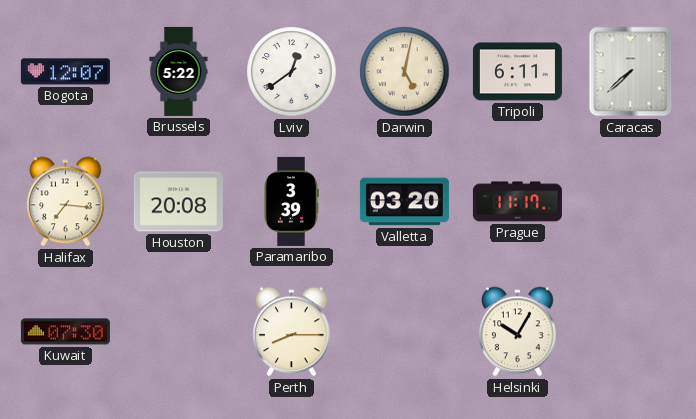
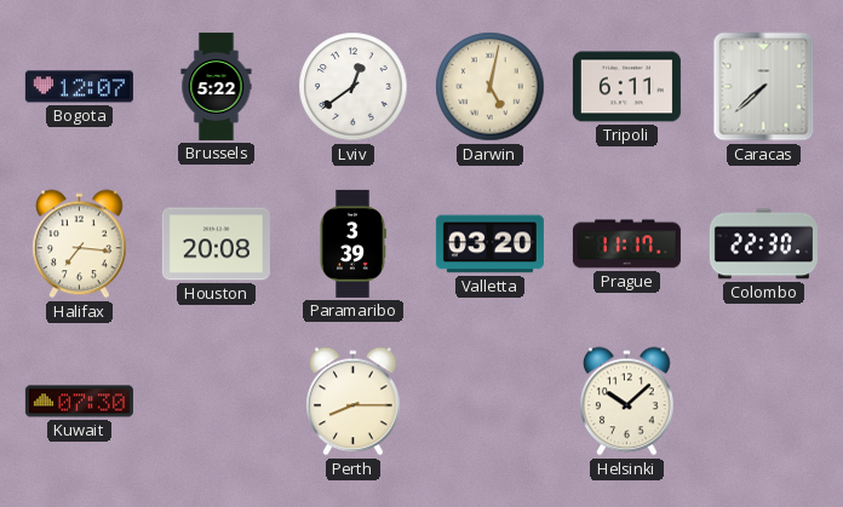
Colombo: none -> 22:30 (763, 244)
Helsinki: 10:05 -> 10:08 (627, 402)
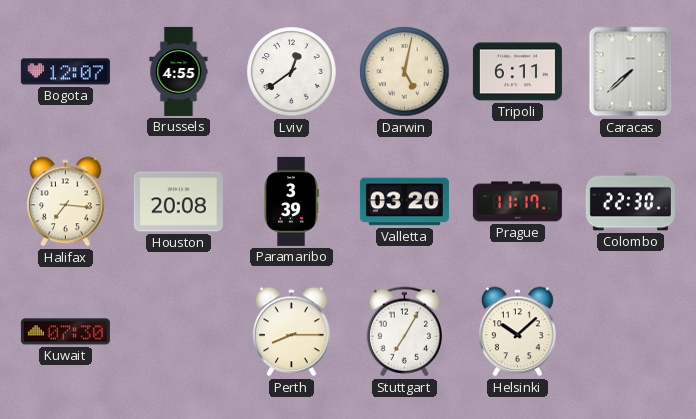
Brussels: 5:22 -> 4:55 (179, 71)
Stuttgart: none -> 7:05 (404, 332)
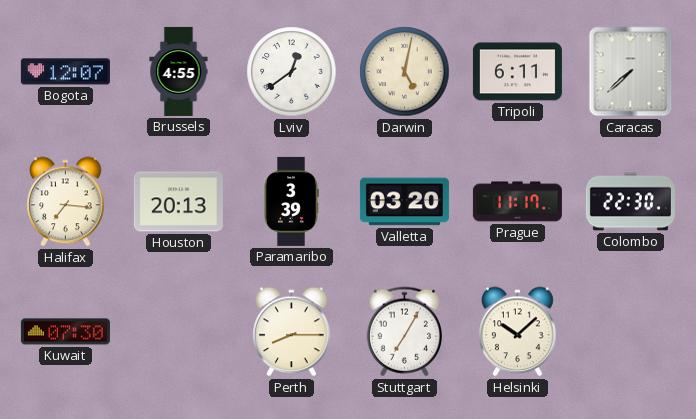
Houston: 20:08 -> 20:13 (178, 202)
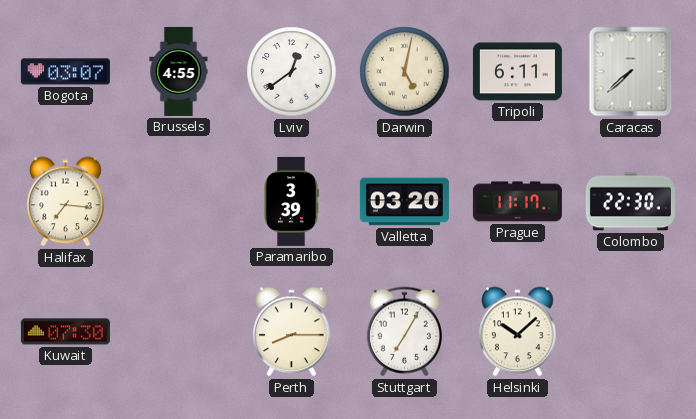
Bogota: 12:07 -> 03:07 (65, 72)
Houston: 20:13 -> none (178, 202)
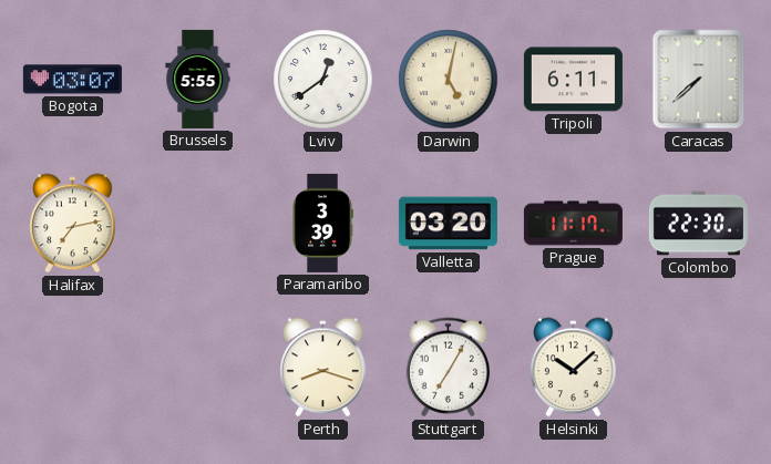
Brussels: 4:55 -> 5:55 (198, 79)
Halifax: 7:16 -> 7:13 (73, 224)
Kuwait: 07:30 -> none (65, 332)
Perth: 8:15 -> 8:18 (323, 368)
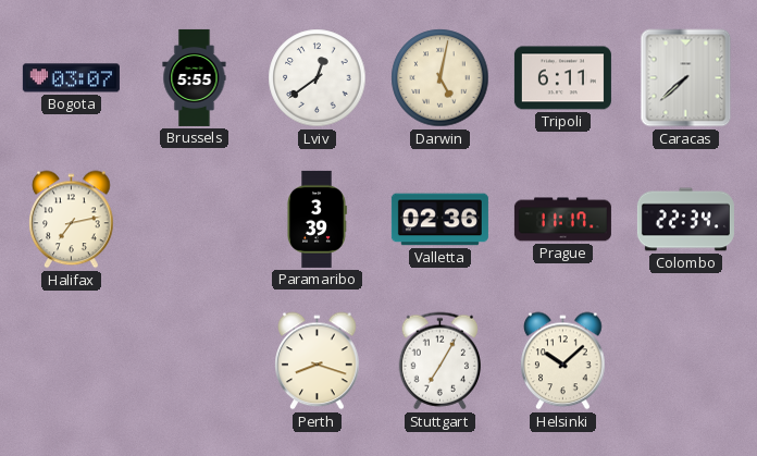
Valletta: 03:20 -> 02:36 (439, 220)
Colombo: 22:30 -> 22:34 (685, 220)
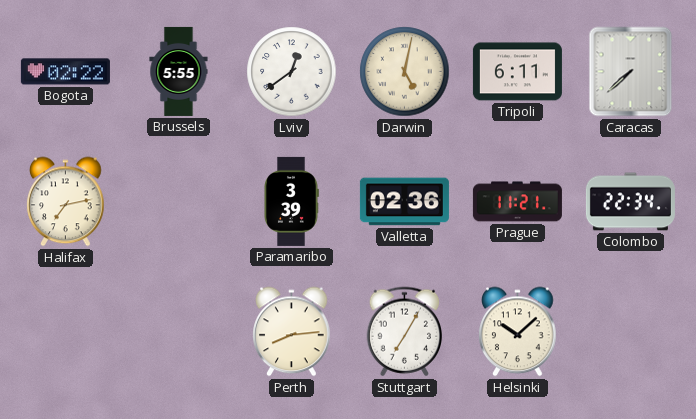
Bogota: 03:07 -> 02:22 (65, 72)
Prague: 11:17 -> 11:21 (517, 202)
Perth: 8:18 -> 8:14 (292, 332)
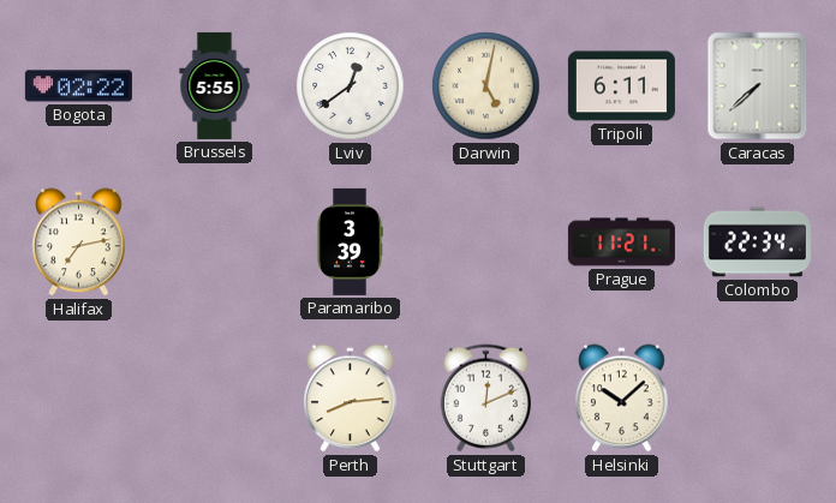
Valletta: 02:36 -> none (404, 202)
Stuttgart: 7:05 -> 12:11 (485, 399)
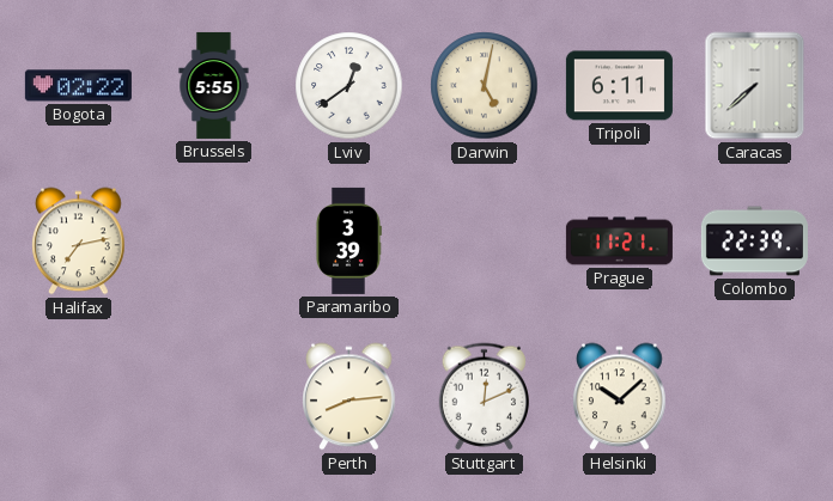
Colombo: 22:34 -> 22:39 (754, 242)
